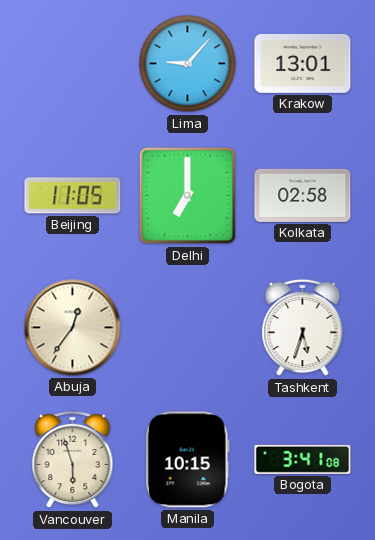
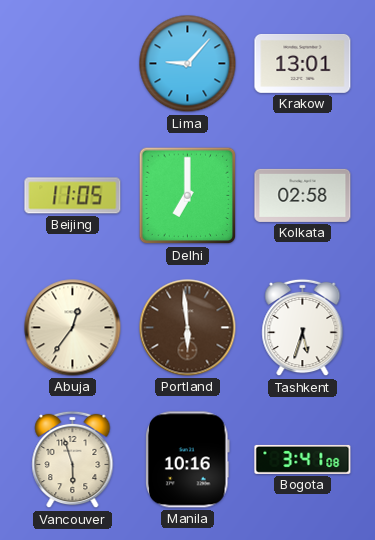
Portland: none -> 5:59 (188, 328)
Manila: 10:15 -> 10:16 (188, 460)
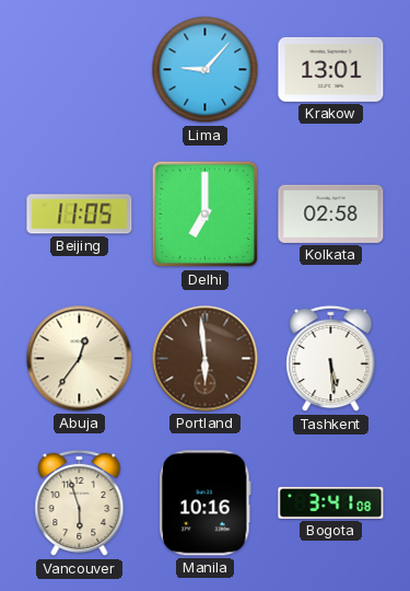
Tashkent: 5:33 -> 5:29 (331, 359)
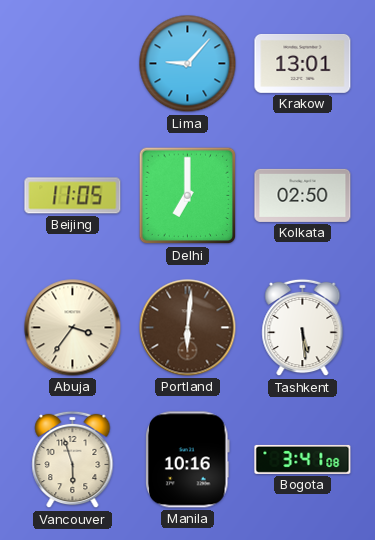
Kolkata: 02:58 -> 02:50 (303, 195)
Abuja: 12:36 -> 3:36 (73, 328)
Portland: 5:59 -> 6:01 (188, 328)
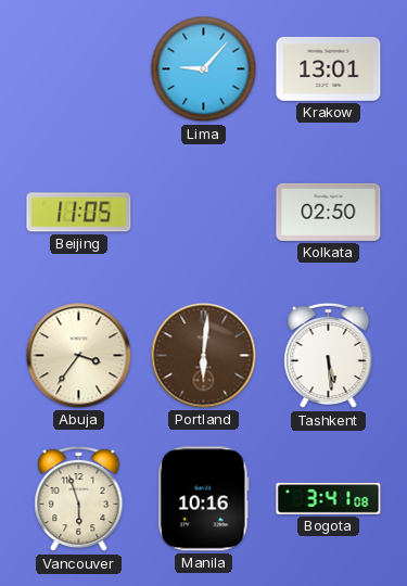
Delhi: 7:00 -> none (188, 196)
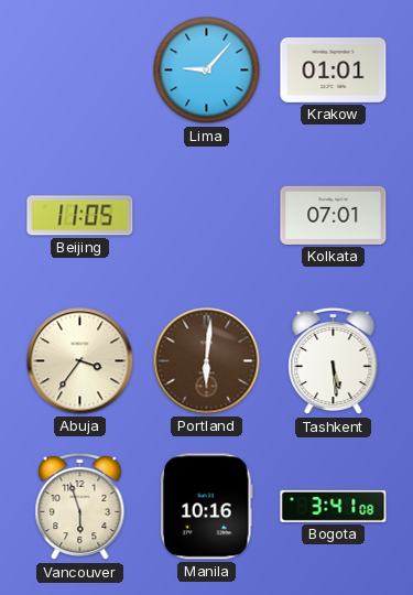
Krakow: 13:01 -> 01:01 (334, 69)
Kolkata: 02:50 -> 07:01 (334, 215)
